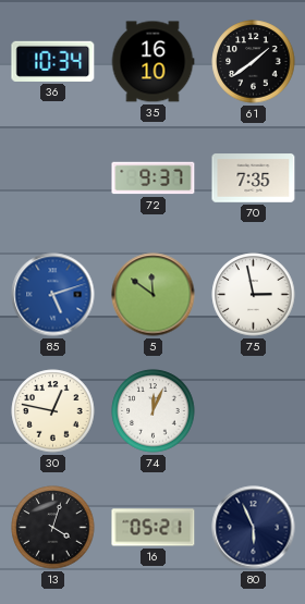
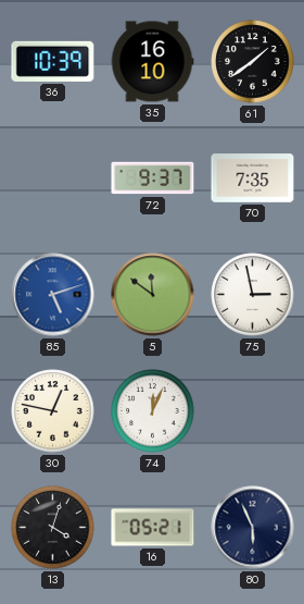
36: 10:34 -> 10:39 (53, 61)
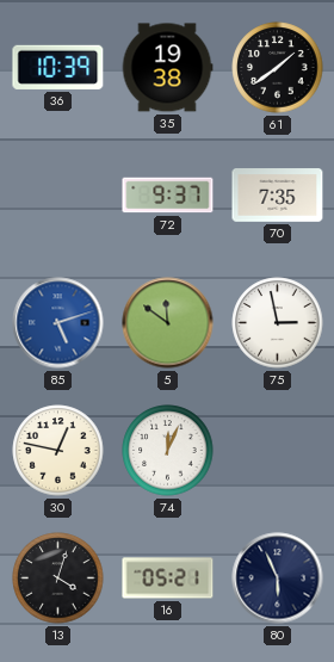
35: 16:10 -> 19:38 (167, 68)
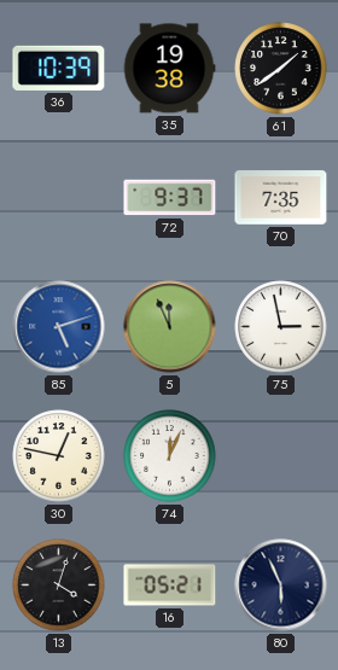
5: 11:51 -> 11:56 (170, 327)
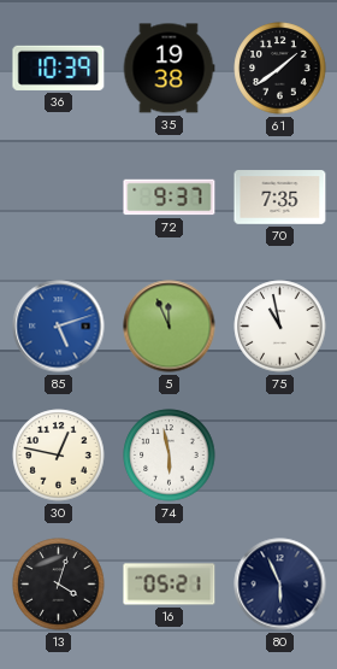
75: 2:58 -> 10:58 (280, 327)
74: 12:04 -> 5:58 (170, 456)
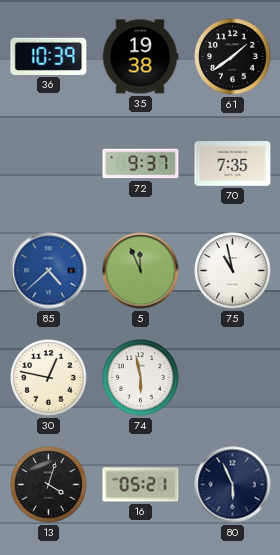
85: 5:12 -> 4:38 (49, 271)
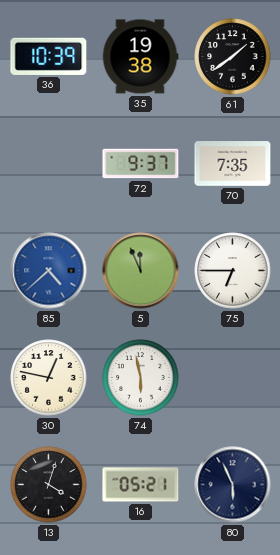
75: 10:58 -> 6:45 (233, 271)
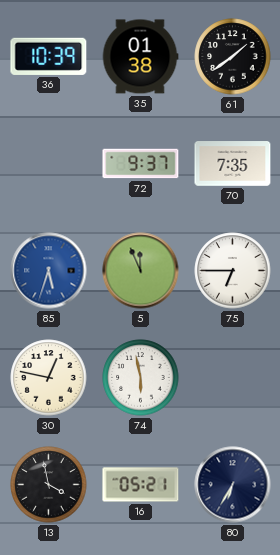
35: 19:38 -> 01:38 (140, 57)
85: 4:38 -> 5:33 (49, 271)
13: 4:03 -> 3:58 (49, 485)
80: 5:56 -> 6:35 (233, 485)
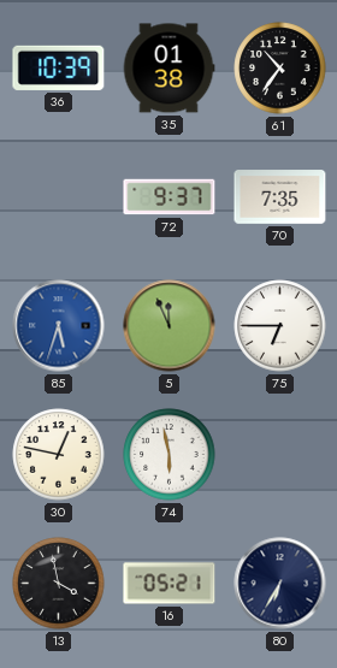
61: 1:39 -> 10:36 (280, 69)
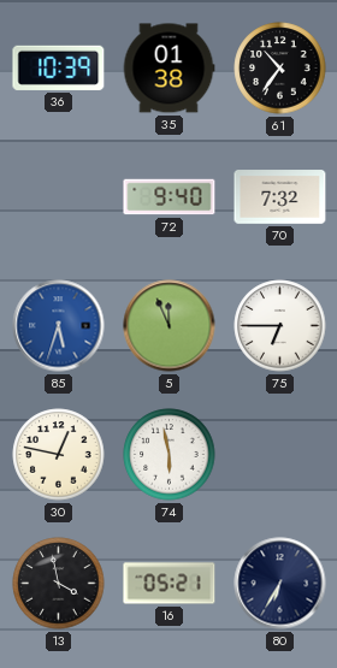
72: 9:37 -> 9:40 (170, 197)
70: 7:35 -> 7:32 (280, 197)
